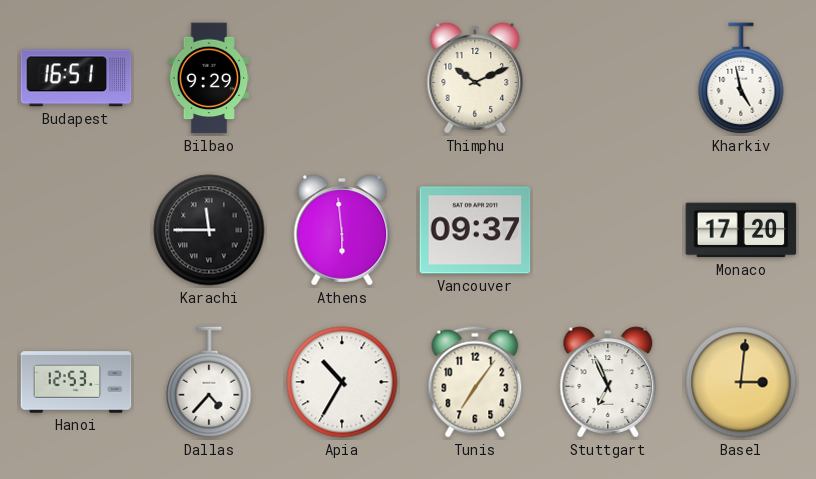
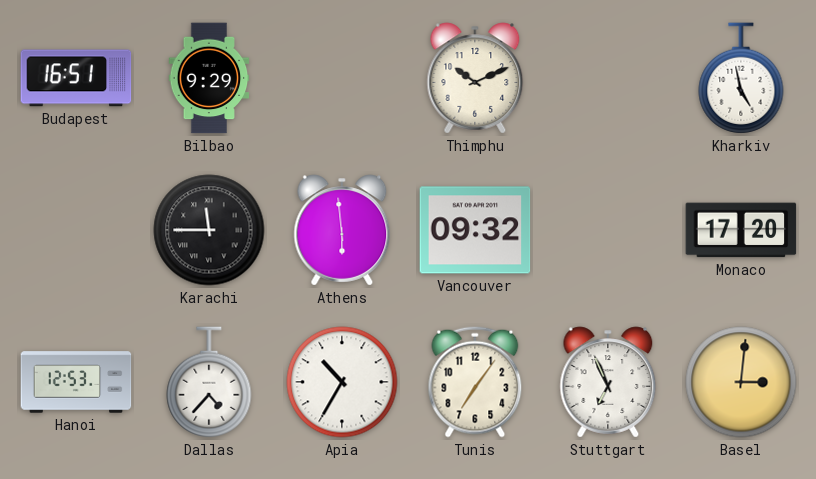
Vancouver: 09:37 -> 09:32 (475, 230)
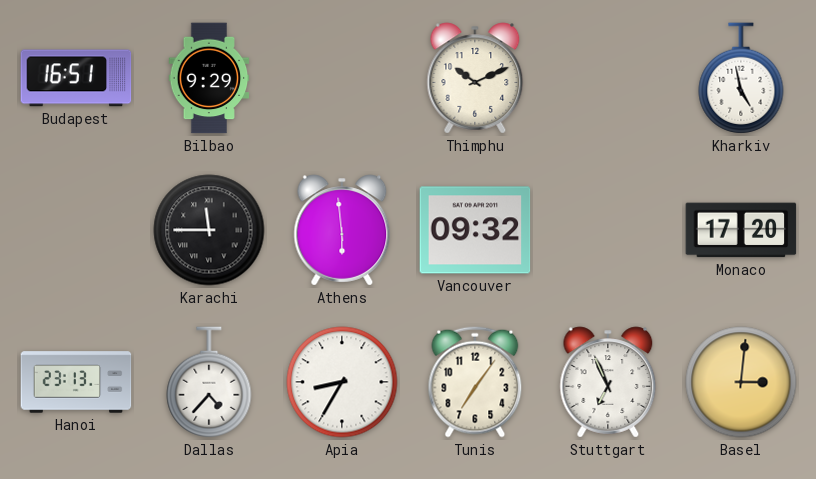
Hanoi: 12:53 -> 23:13 (76, 382)
Apia: 10:35 -> 8:35 (342, 382)
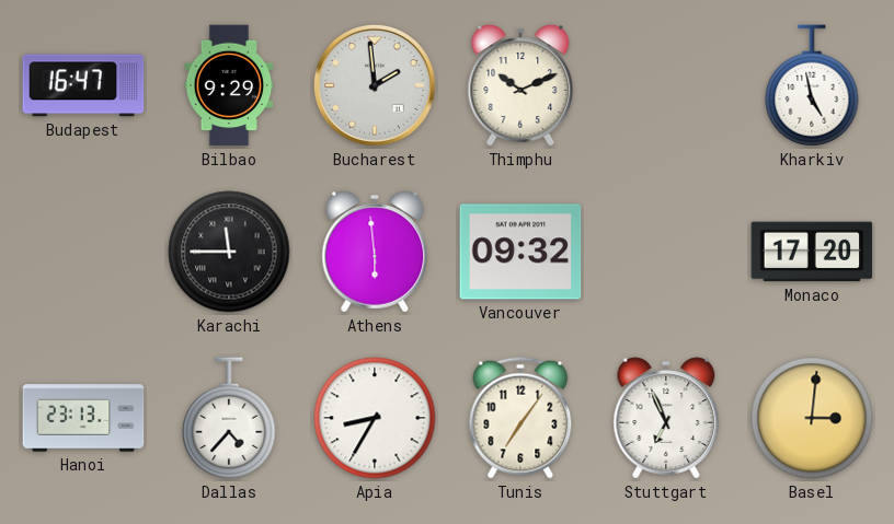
Budapest: 16:51 -> 16:47 (83, 85)
Bucharest: none -> 1:59 (375, 85)
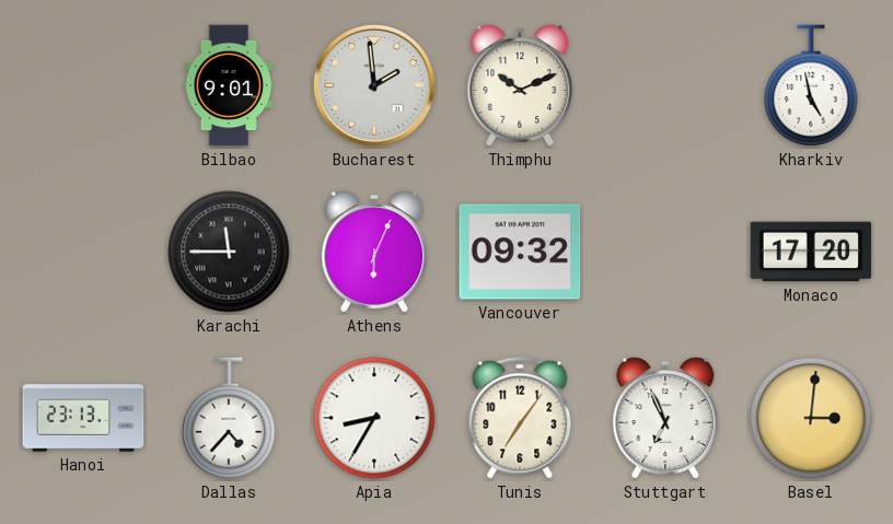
Budapest: 16:47 -> none (83, 85)
Bilbao: 9:29 -> 9:01 (229, 85)
Athens: 5:59 -> 6:04 (374, 252)
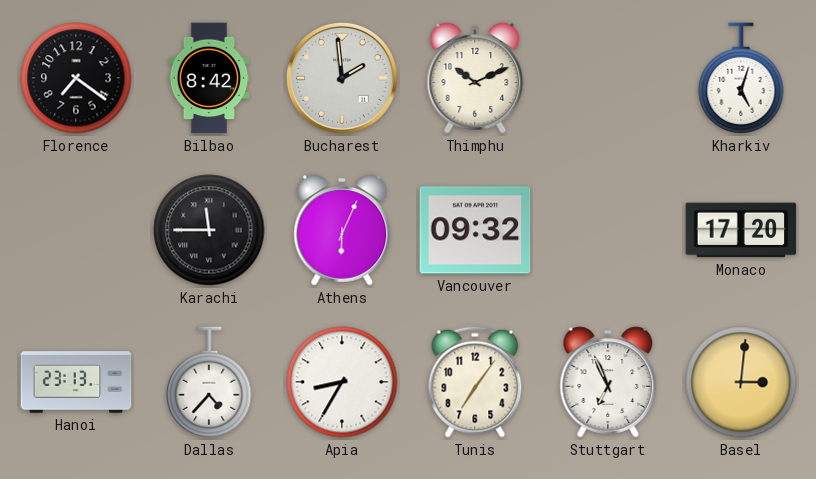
Florence: none -> 7:21 (76, 78)
Bilbao: 9:01 -> 8:42 (209, 78)
Kharkiv: 4:58 -> 5:03 (741, 78)
